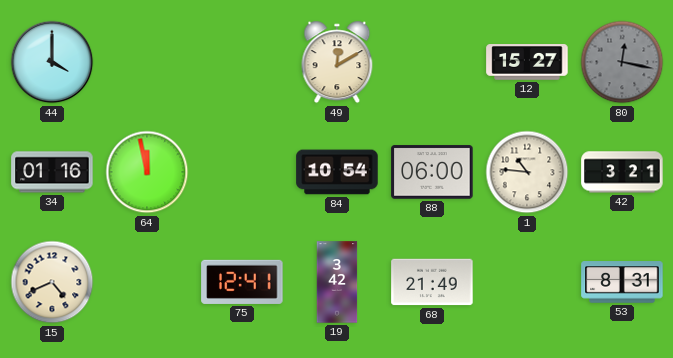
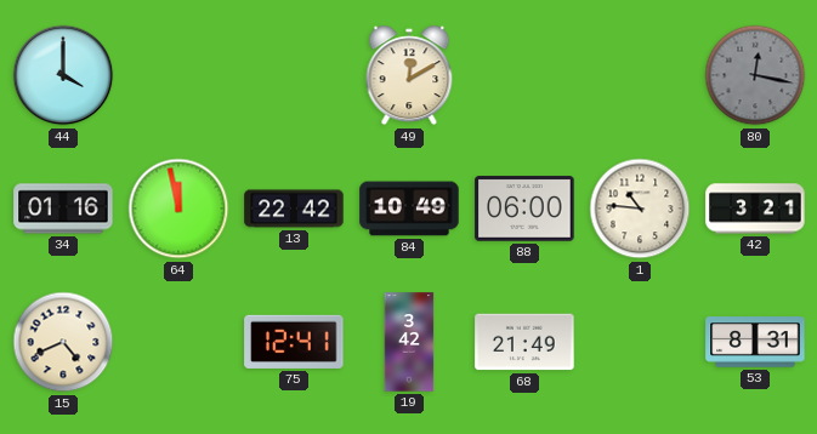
12: 15:27 -> none (527, 62)
13: none -> 22:42 (294, 209)
84: 10:54 -> 10:49 (409, 209)
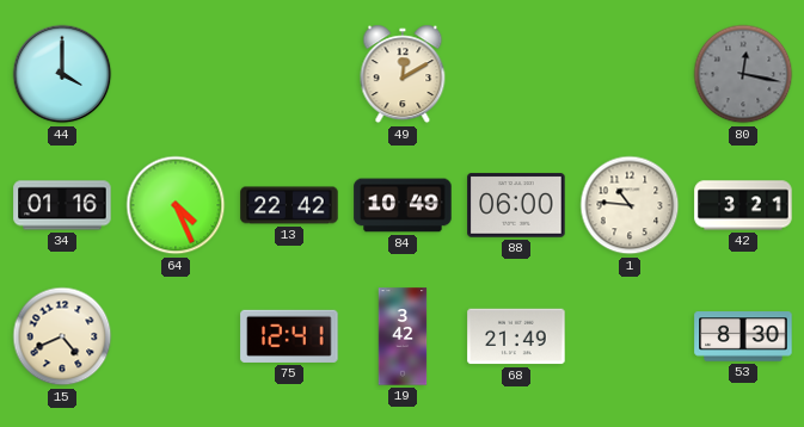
64: 11:58 -> 4:26 (176, 205)
53: 8:31 -> 8:30 (743, 336)
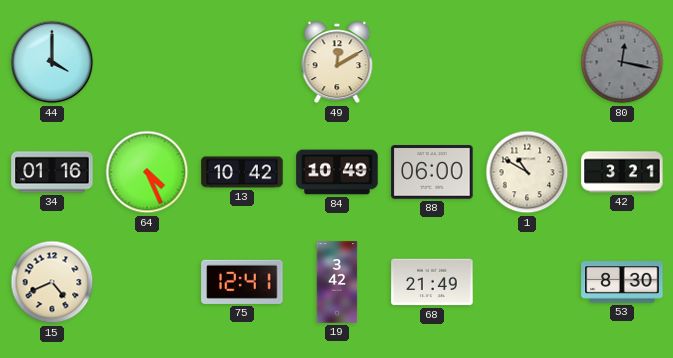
13: 22:42 -> 10:42 (242, 172)
1: 10:46 -> 10:50 (527, 172)
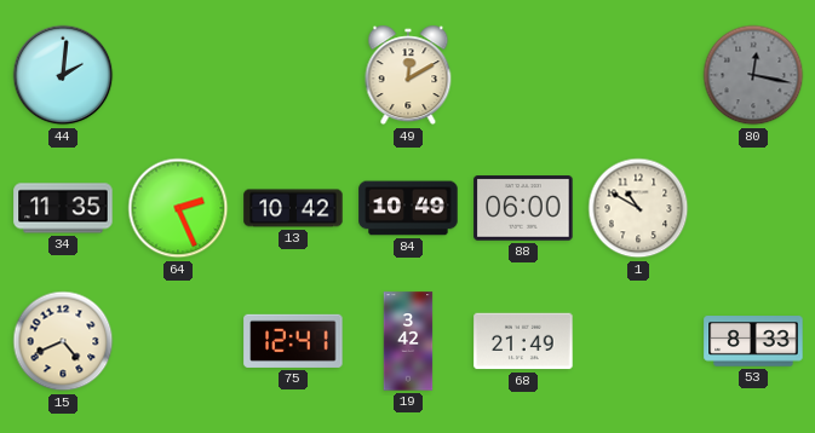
44: 4:00 -> 2:01 (63, 75)
34: 01:16 -> 11:35 (63, 208)
64: 4:26 -> 2:26 (178, 208)
42: 3:21 -> none (622, 172)
53: 8:30 -> 8:33 (753, 341)
